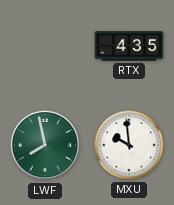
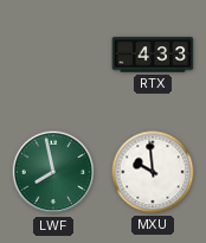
RTX: 4:35 -> 4:33 (153, 55)
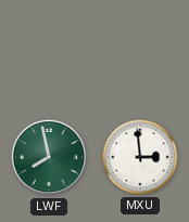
RTX: 4:33 -> none (153, 55)
MXU: 9:59 -> 2:59 (140, 157)
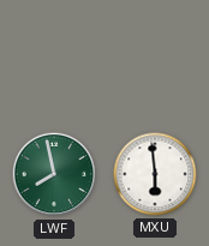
MXU: 2:59 -> 5:59 (155, 174)
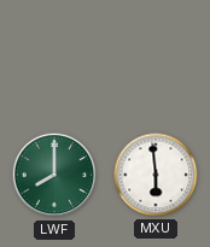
LWF: 7:58 -> 8:00 (54, 175)
